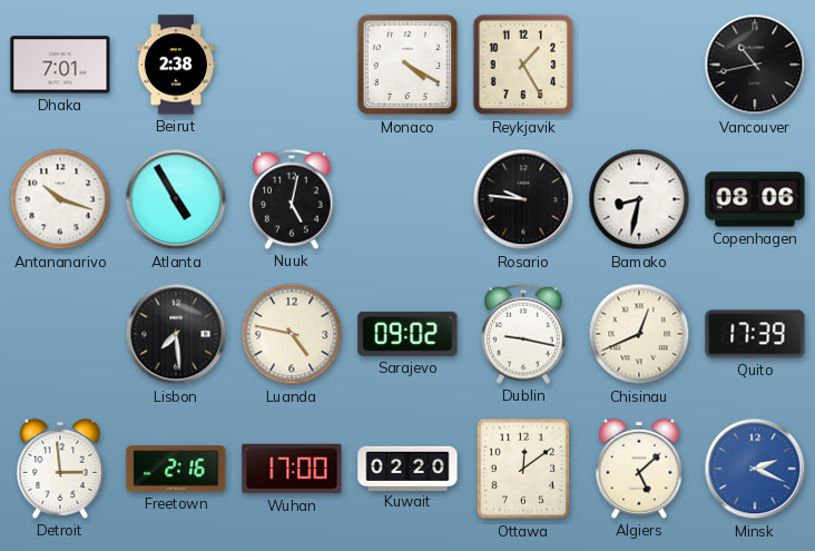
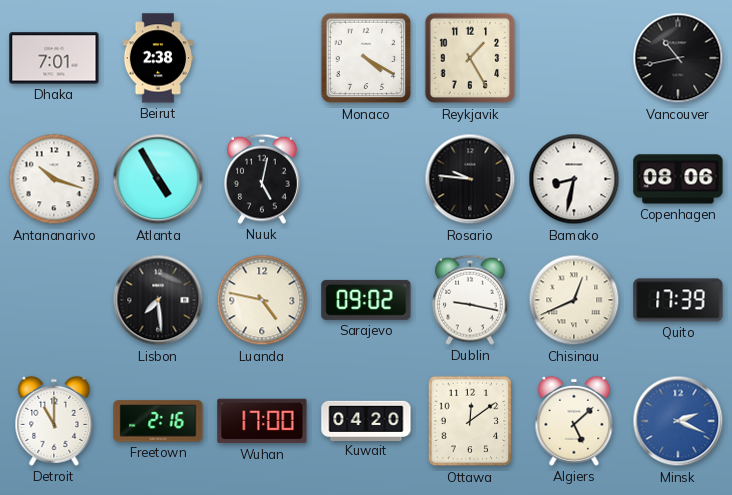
Detroit: 2:59 -> 11:00 (54, 421)
Kuwait: 02:20 -> 04:20 (366, 420)
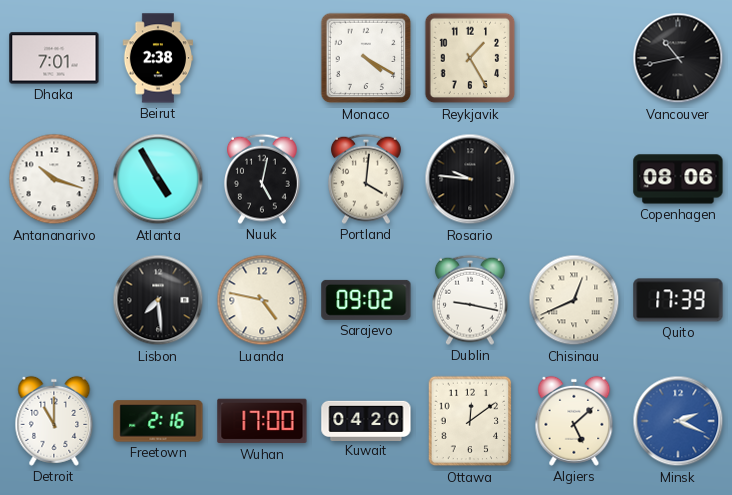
Portland: none -> 4:01 (366, 179)
Bamako: 8:32 -> none (574, 179)
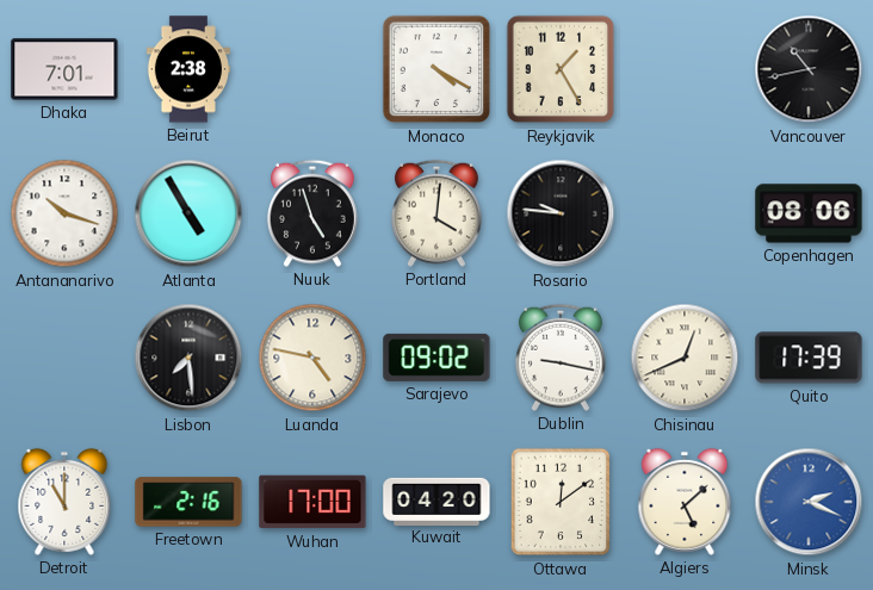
Nuuk: 5:02 -> 4:57 (312, 213)
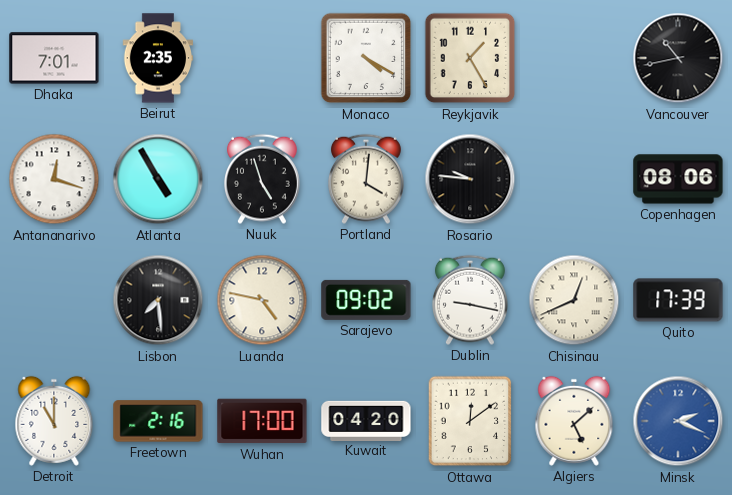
Beirut: 2:38 -> 2:35 (157, 58)
Antananarivo: 10:18 -> 12:18 (54, 179)
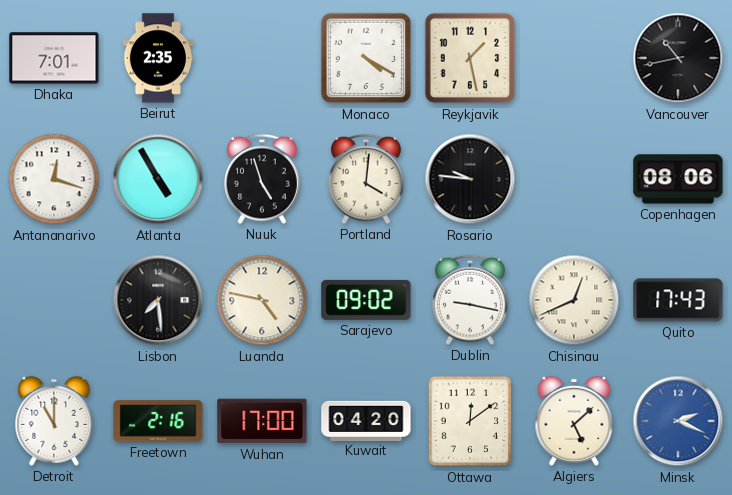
Reykjavik: 1:25 -> 1:28 (470, 58)
Quito: 17:39 -> 17:43 (678, 300)
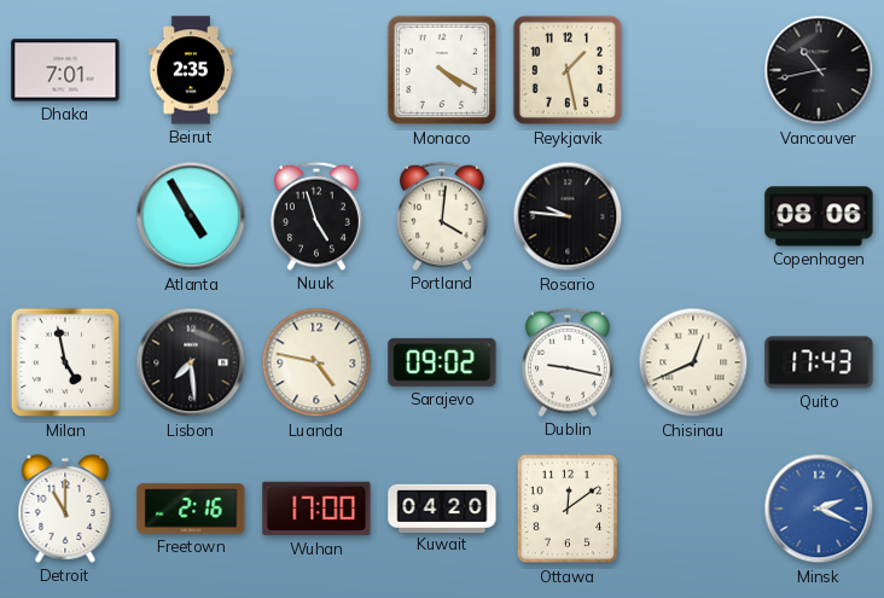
Antananarivo: 12:18 -> none (54, 179)
Milan: none -> 4:58 (65, 362)
Algiers: 5:08 -> none (574, 421)
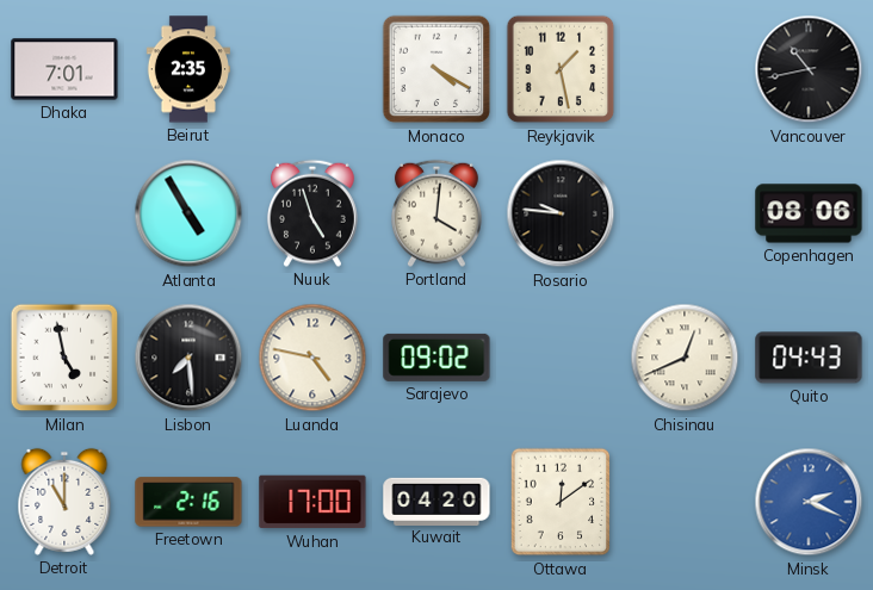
Dublin: 9:17 -> none (568, 362)
Quito: 17:43 -> 04:43 (809, 358)
